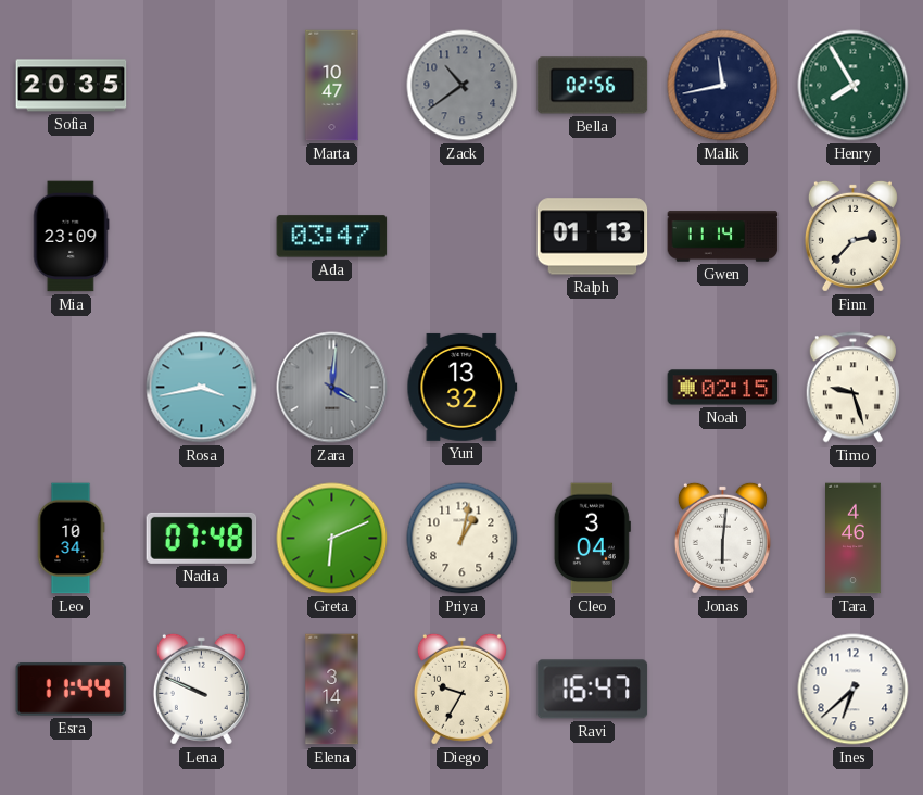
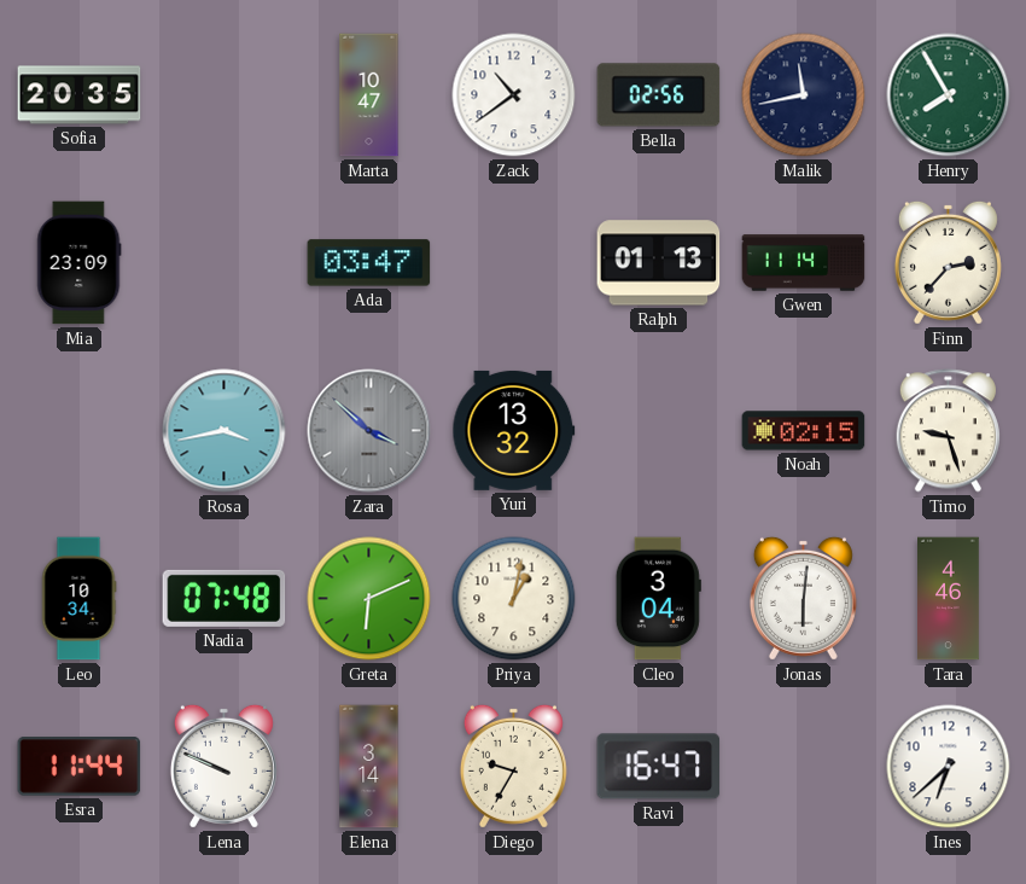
Zack dial: grey -> white (514, 95)
Zara: 4:01 -> 3:52 (369, 431)
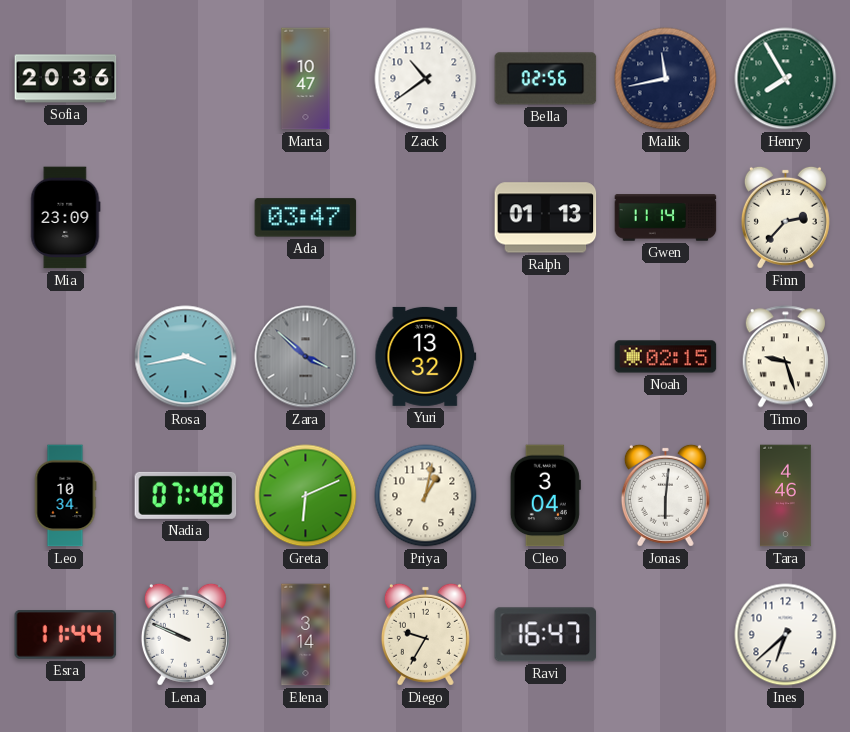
Sofia: 20:35 -> 20:36 (66, 79)
